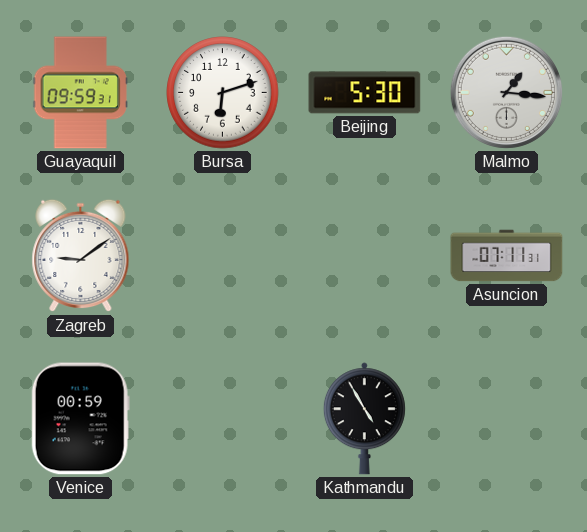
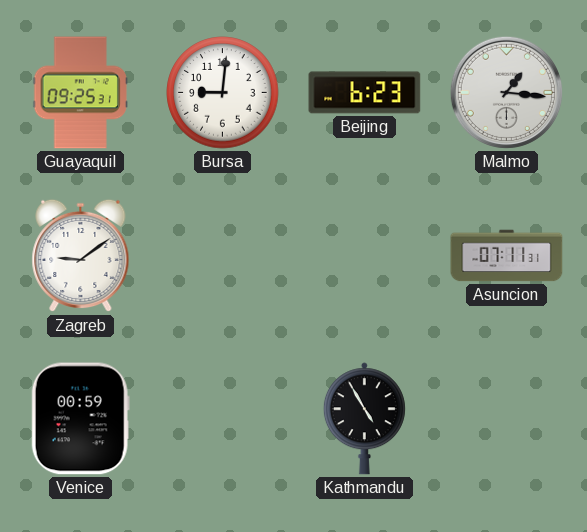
Guayaquil: 09:59 -> 09:25 (80, 93)
Bursa: 6:12 -> 9:01 (223, 93)
Beijing: 5:30 -> 6:23 (365, 93)
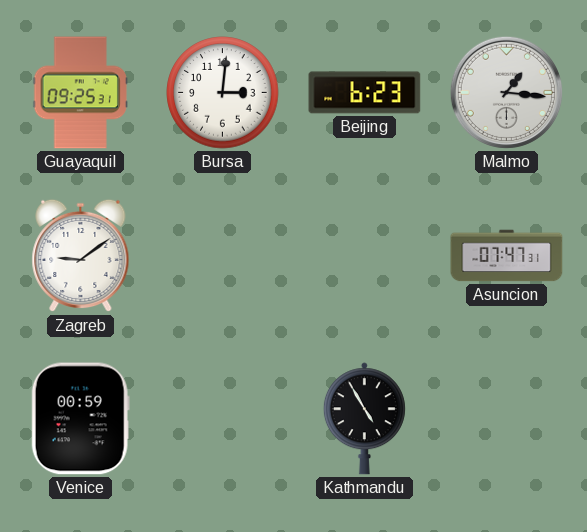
Bursa: 9:01 -> 3:01 (223, 93)
Asuncion: 07:11 -> 07:47 (507, 256)
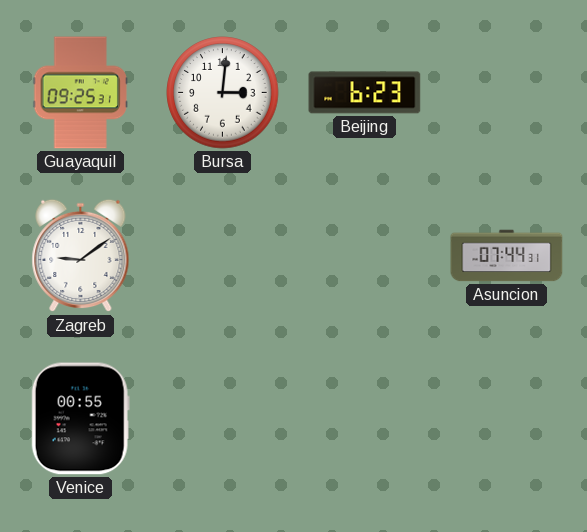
Malmo: 1:16 -> none (506, 92)
Asuncion: 07:47 -> 07:44 (507, 256)
Venice: 00:59 -> 00:55 (80, 419)
Kathmandu: 4:55 -> none (364, 419)
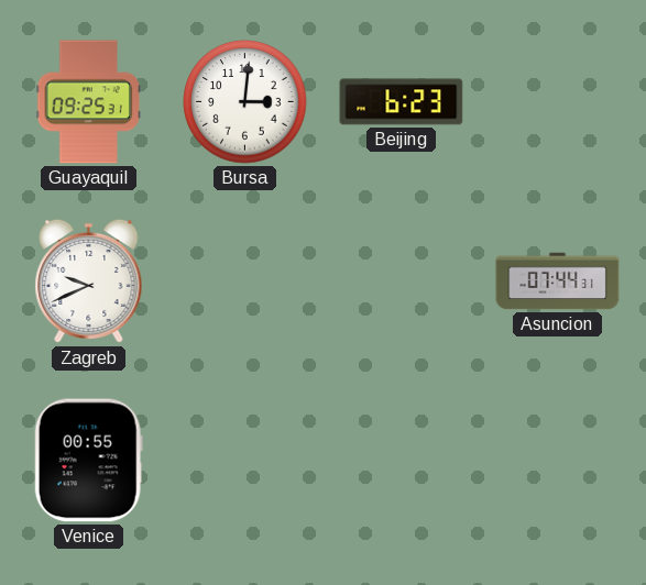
Zagreb: 9:09 -> 9:41 (89, 282)
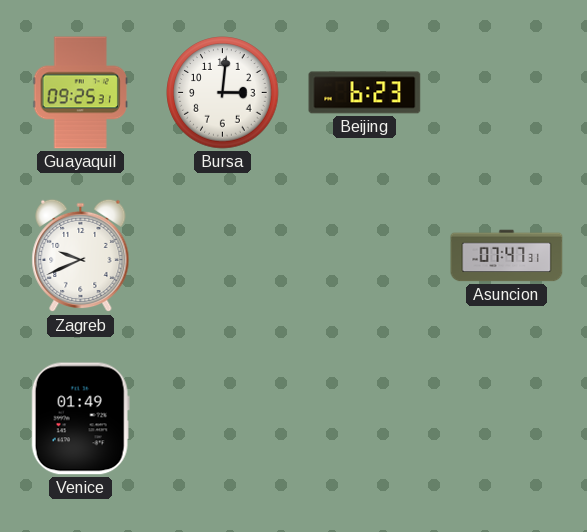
Asuncion: 07:44 -> 07:47 (507, 256)
Venice: 00:55 -> 01:49 (80, 419)
